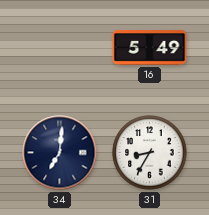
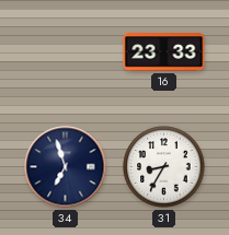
16: 5:49 -> 23:33 (164, 52)
34: 7:01 -> 6:57 (66, 167)
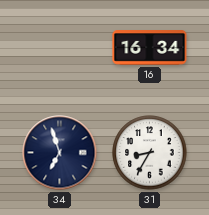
16: 23:33 -> 16:34 (150, 48)
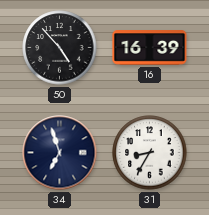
50: none -> 4:53 (60, 48)
16: 16:34 -> 16:39 (150, 48)
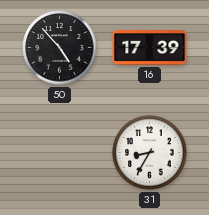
16: 16:39 -> 17:39 (150, 48)
34: 6:57 -> none (60, 153)
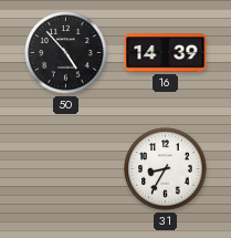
16: 17:39 -> 14:39 (166, 53)
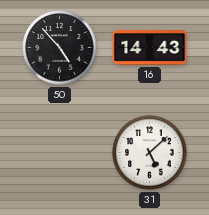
16: 14:39 -> 14:43 (150, 48)
31: 8:35 -> 5:08 (150, 153)
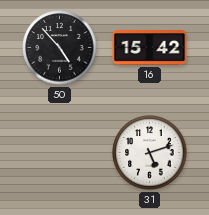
16: 14:43 -> 15:42 (150, 48)
31: 5:08 -> 5:12 (150, 153)
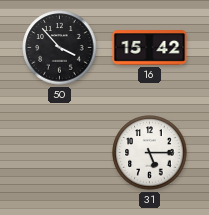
50: 4:53 -> 3:53 (60, 48)
31: 5:12 -> 5:15 (150, 153)
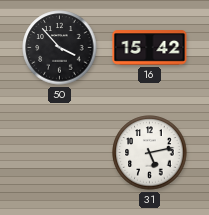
31: 5:15 -> 5:13 (150, 153)
